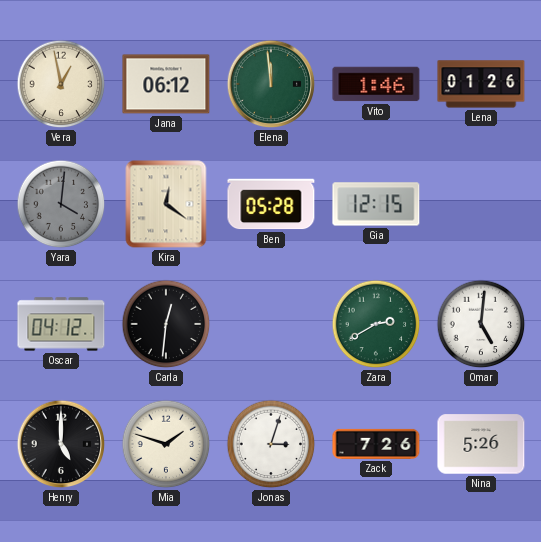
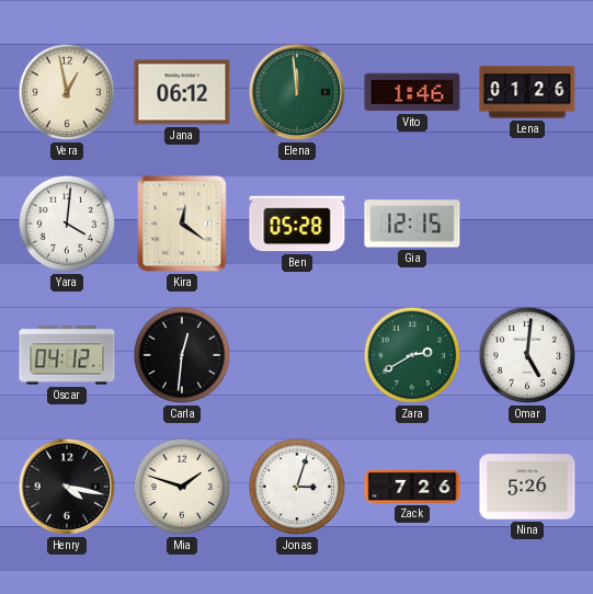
Yara dial: grey -> white (67, 224)
Henry: 5:00 -> 4:17 (67, 487)
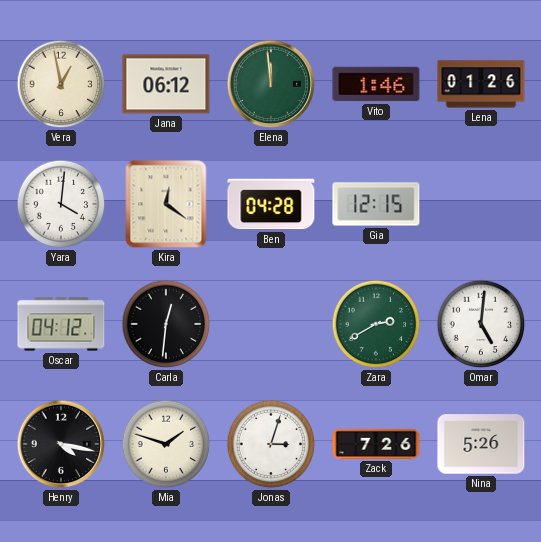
Ben: 05:28 -> 04:28 (271, 204)
